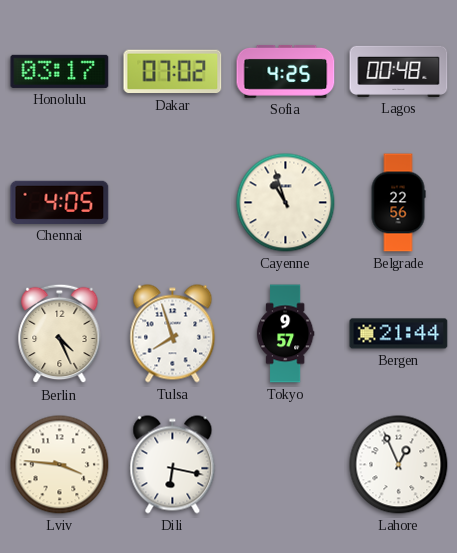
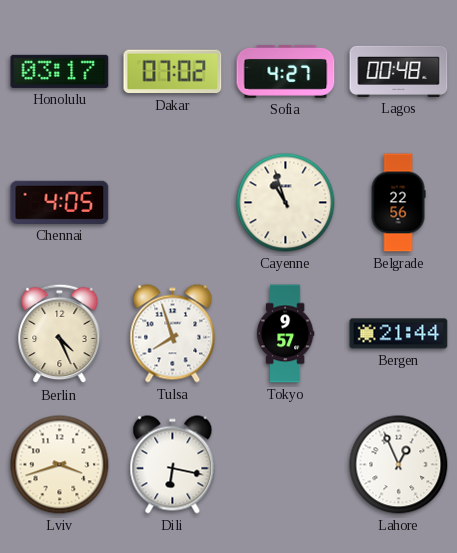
Sofia: 4:25 -> 4:27 (286, 71)
Lviv: 3:46 -> 3:42 (60, 465)
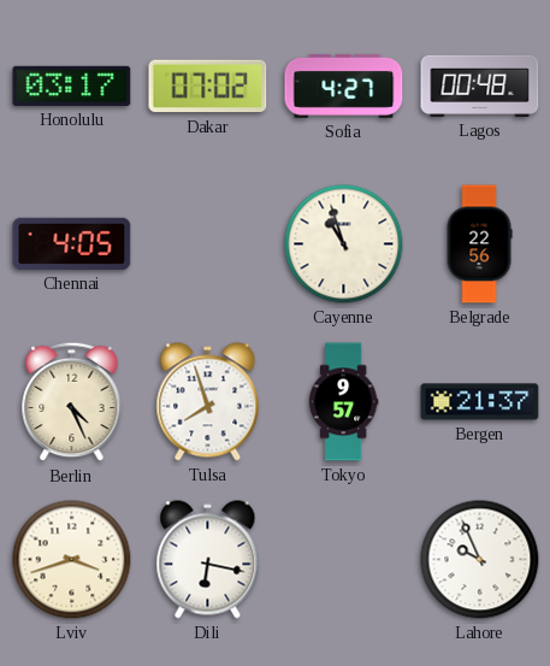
Bergen: 21:44 -> 21:37 (480, 402)
Lahore: 12:56 -> 9:56 (480, 560)
